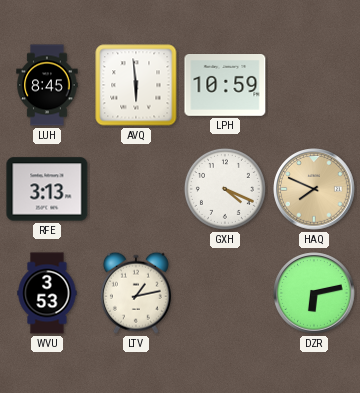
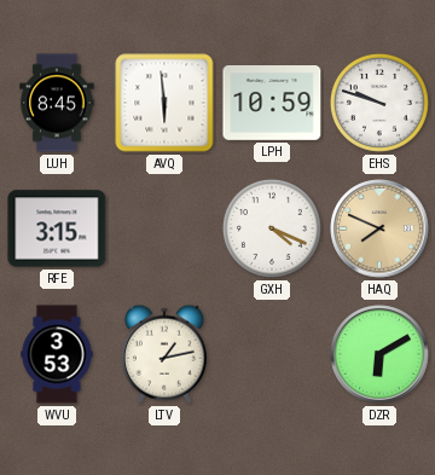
EHS: none -> 9:48 (379, 103)
RFE: 3:13 -> 3:15 (57, 228)
DZR: 6:13 -> 6:10 (379, 354)
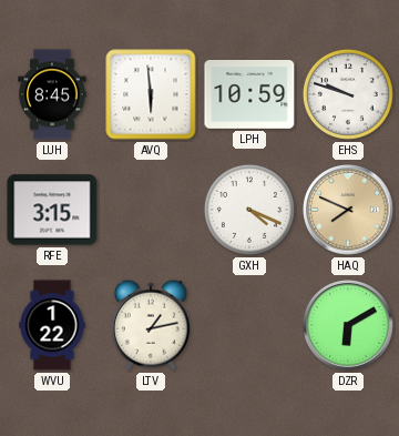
WVU: 3:53 -> 1:22 (52, 325)
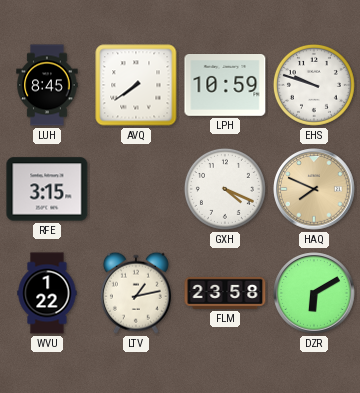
AVQ: 5:59 -> 7:39 (136, 85)
FLM: none -> 23:58 (225, 293)
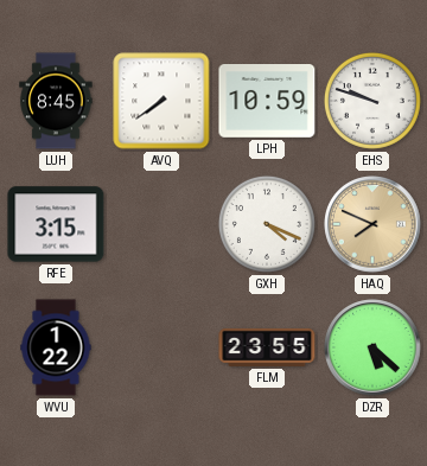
LTV: 1:13 -> none (136, 293)
FLM: 23:58 -> 23:55 (267, 347)
DZR: 6:10 -> 5:22 (372, 347)
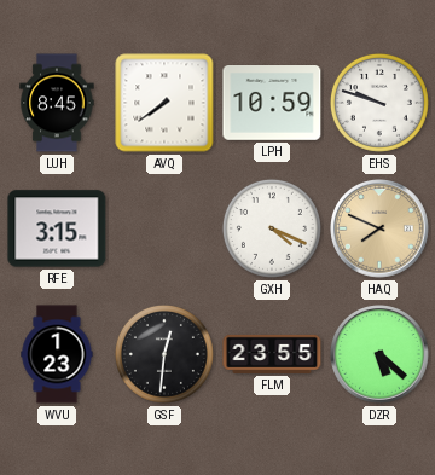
WVU: 1:22 -> 1:23 (57, 354)
GSF: none -> 12:31 (164, 354)
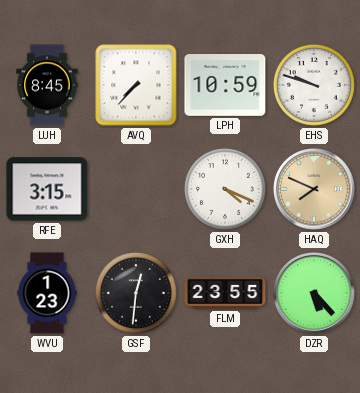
AVQ: 7:39 -> 7:37 (136, 85)
DZR: 5:22 -> 5:23 (314, 293)
